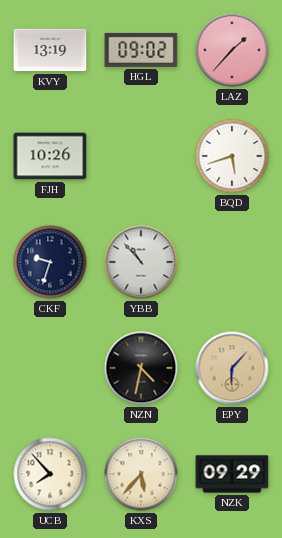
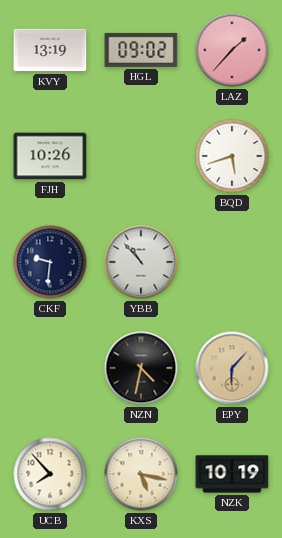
CKF: 9:33 -> 9:31 (50, 262)
KXS: 5:37 -> 5:17 (141, 474)
NZK: 09:29 -> 10:19 (232, 474)
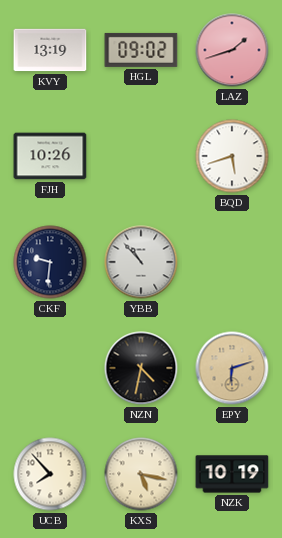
LAZ: 1:37 -> 1:42 (232, 50)
EPY: 6:07 -> 6:12 (232, 368)
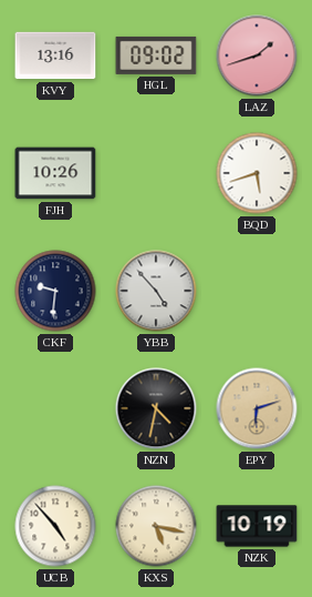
KVY: 13:19 -> 13:16 (55, 55)
YBB: 10:53 -> 4:53 (156, 291)
UCB: 7:53 -> 4:53 (55, 526)
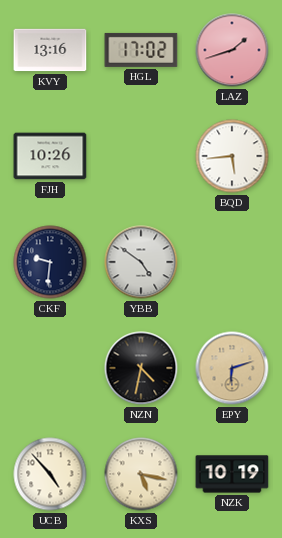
HGL: 09:02 -> 17:02 (141, 50)
BQD: 5:42 -> 5:44 (232, 156)
YBB: 4:53 -> 4:51 (141, 262)
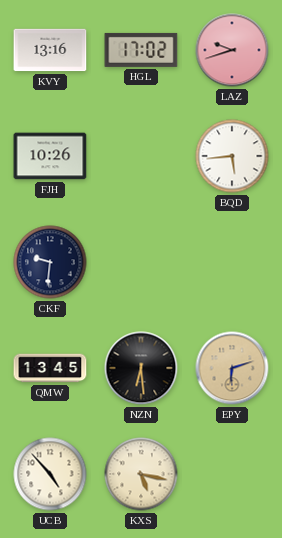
LAZ: 1:42 -> 9:42 (232, 50)
YBB: 4:51 -> none (141, 262)
QMW: none -> 13:45 (50, 368)
NZN: 4:32 -> 6:29 (141, 368)
NZK: 10:19 -> none (232, 474)
